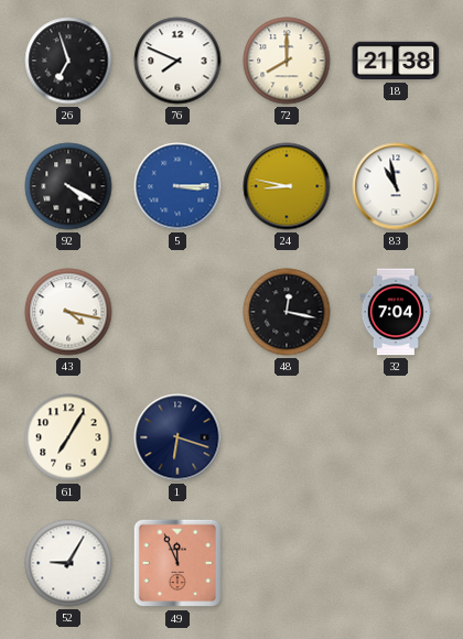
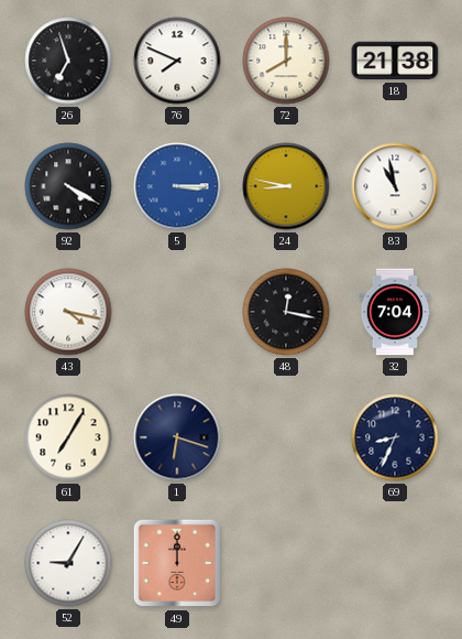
69: none -> 8:34 (395, 437)
49: 11:56 -> 12:00 (177, 563)
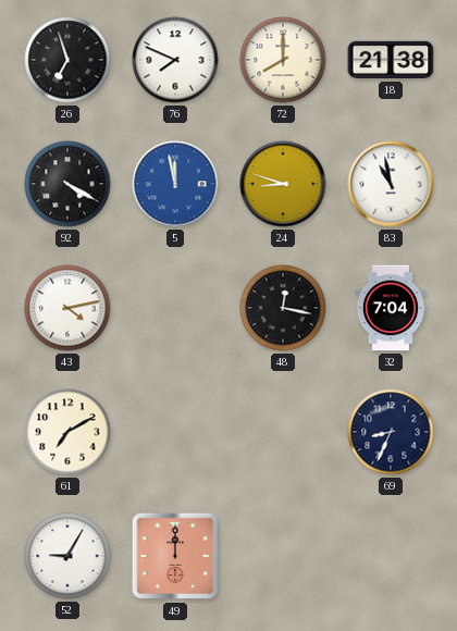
5: 3:15 -> 11:58 (175, 184)
24: 8:47 -> 8:48 (283, 184)
43: 4:17 -> 4:13 (67, 308)
61: 7:05 -> 7:10 (67, 432)
1: 6:18 -> none (177, 437)
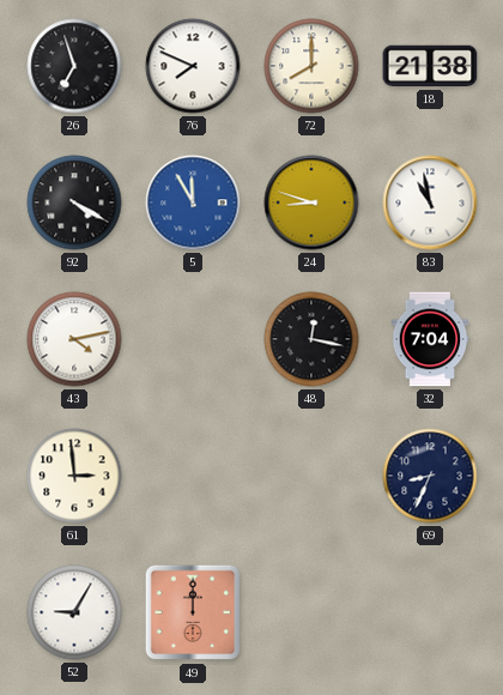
5: 11:58 -> 11:55 (193, 203)
61: 7:10 -> 2:59 (74, 476)
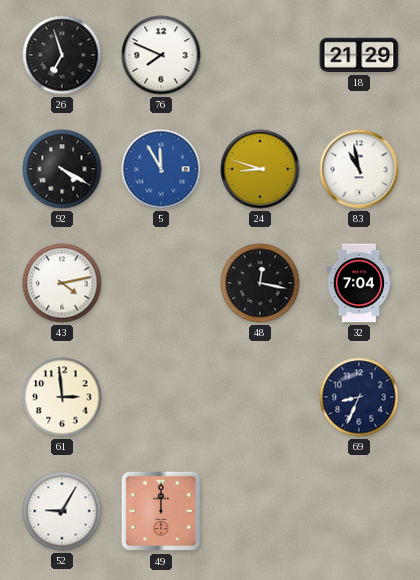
72: 8:00 -> none (311, 66)
18: 21:38 -> 21:29 (359, 55)
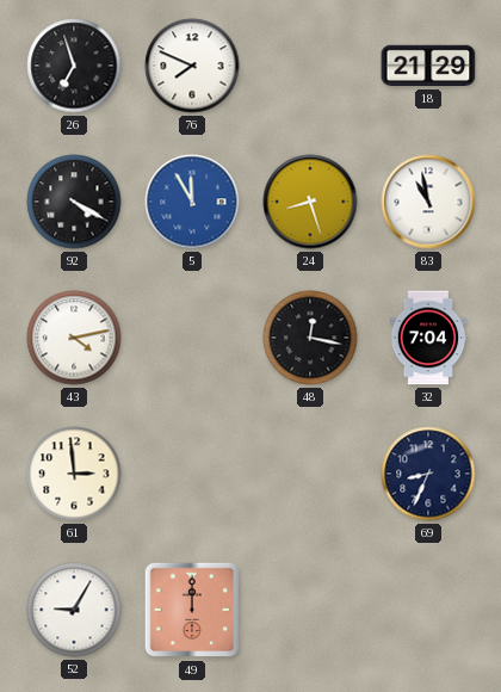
24: 8:48 -> 8:27 (310, 202)
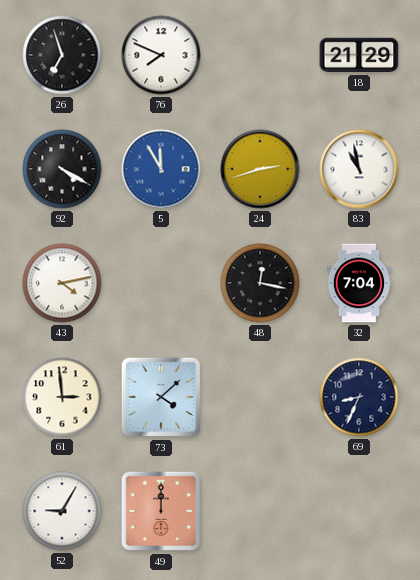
24: 8:27 -> 2:42 (260, 169)
73: none -> 4:08 (161, 397)
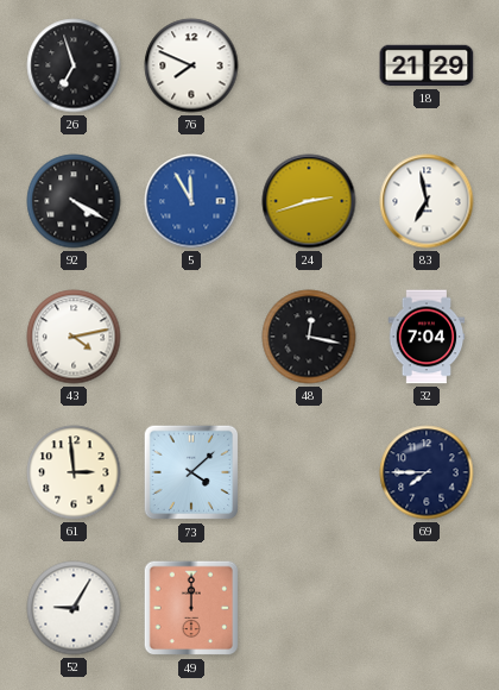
83: 10:58 -> 6:58 (427, 201)
69: 8:34 -> 7:45 (427, 472)
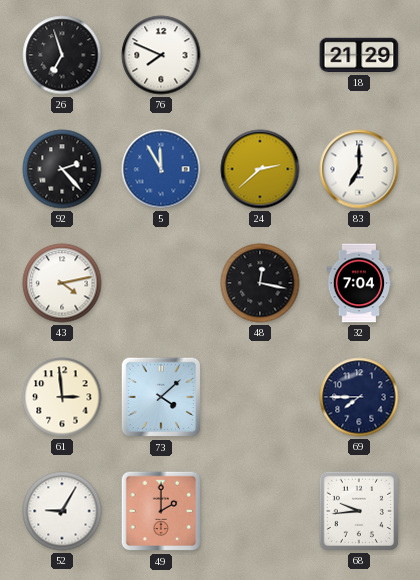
92: 4:20 -> 2:23 (62, 169)
24: 2:42 -> 2:38 (260, 169)
83: 6:58 -> 7:00 (359, 169)
49: 12:00 -> 2:00 (161, 511)
68: none -> 9:44 (359, 511)
